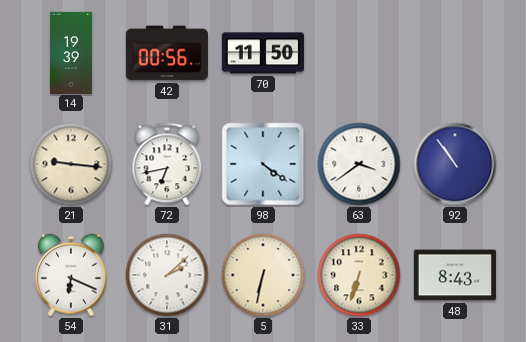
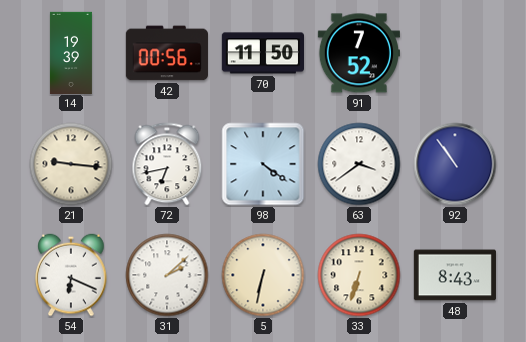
91: none -> 7:52 (359, 53)
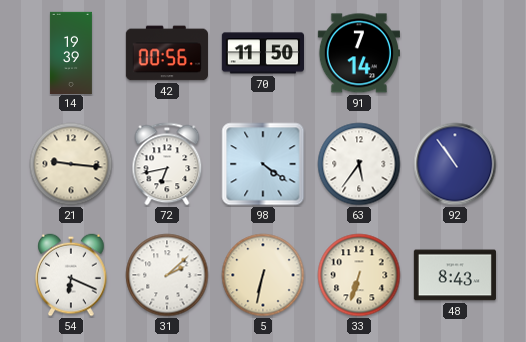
91: 7:52 -> 7:14 (359, 53)
63: 3:39 -> 5:36 (359, 164)
